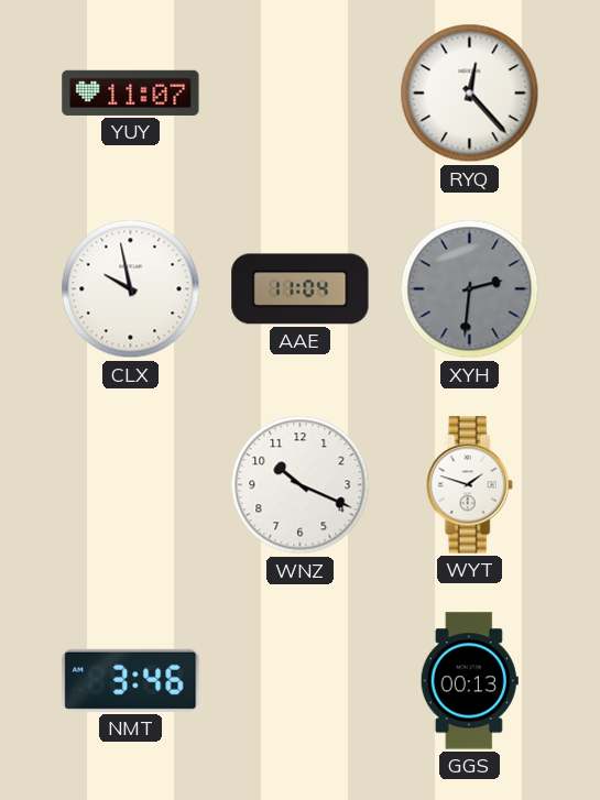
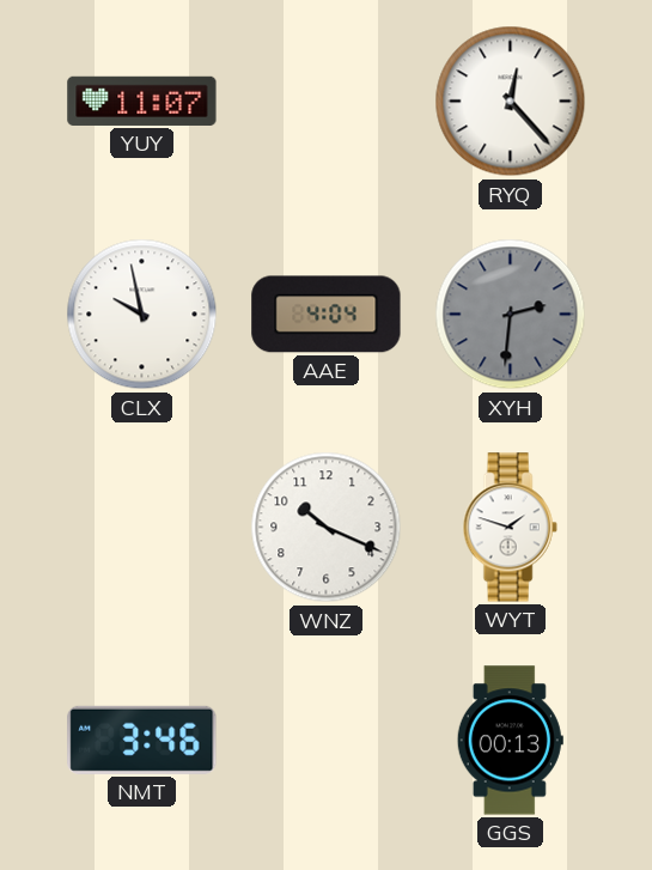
AAE: 11:04 -> 4:04 (327, 315)
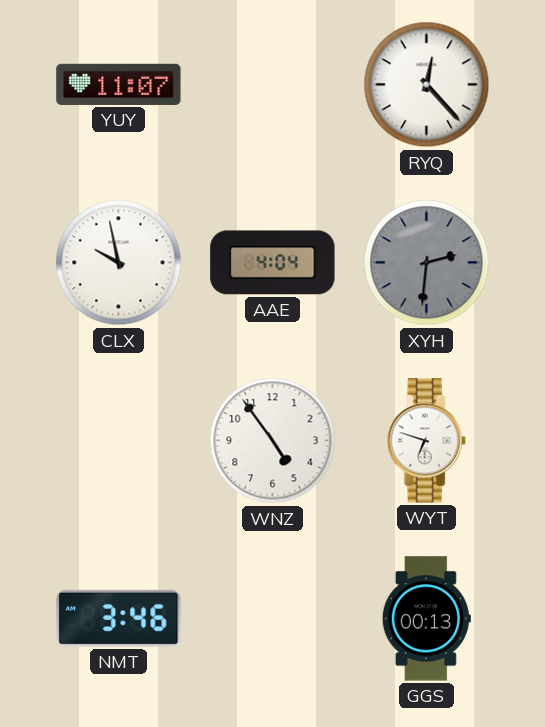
WNZ: 10:19 -> 4:54 (273, 441)
WYT: 1:48 -> 6:48 (426, 441)
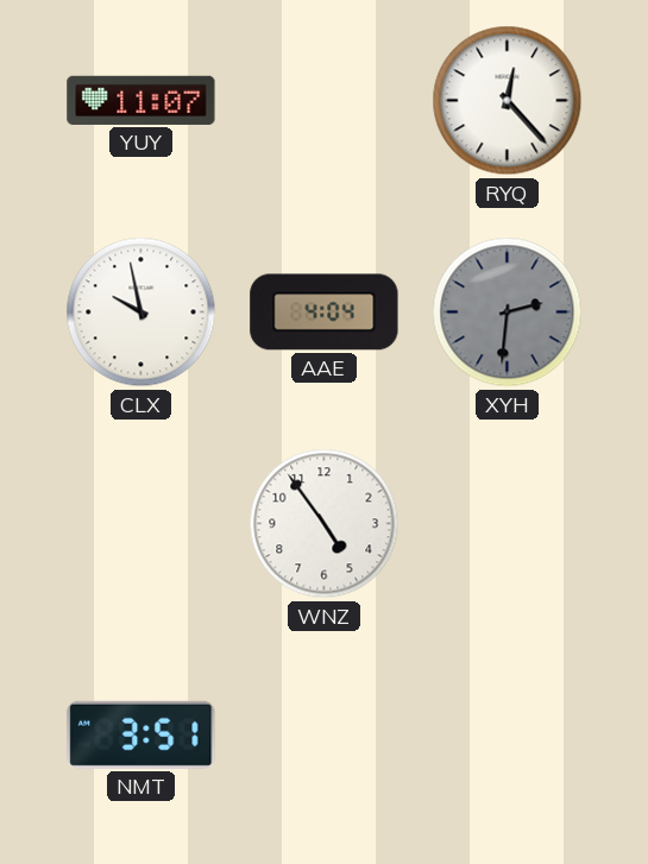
WYT: 6:48 -> none (426, 441)
NMT: 3:46 -> 3:51 (141, 734)
GGS: 00:13 -> none (426, 619)
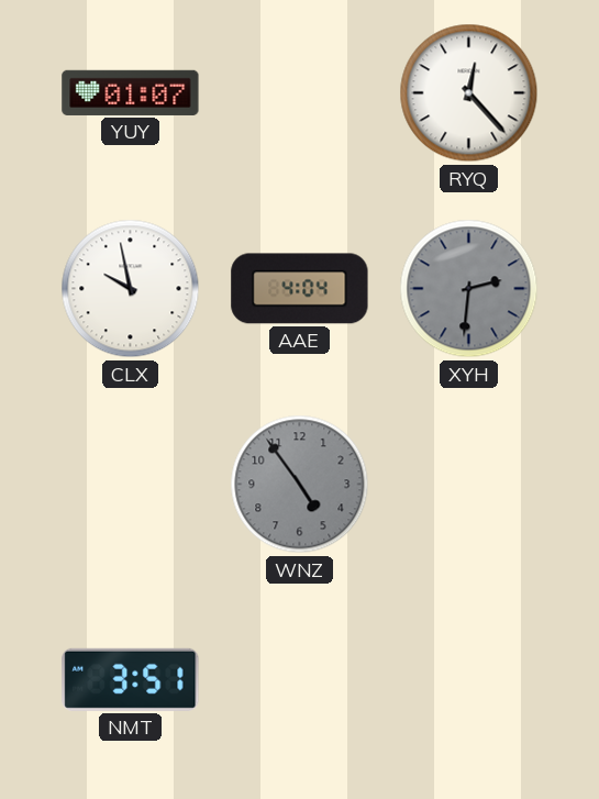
YUY: 11:07 -> 01:07 (131, 92)
WNZ dial: white -> grey (300, 485)
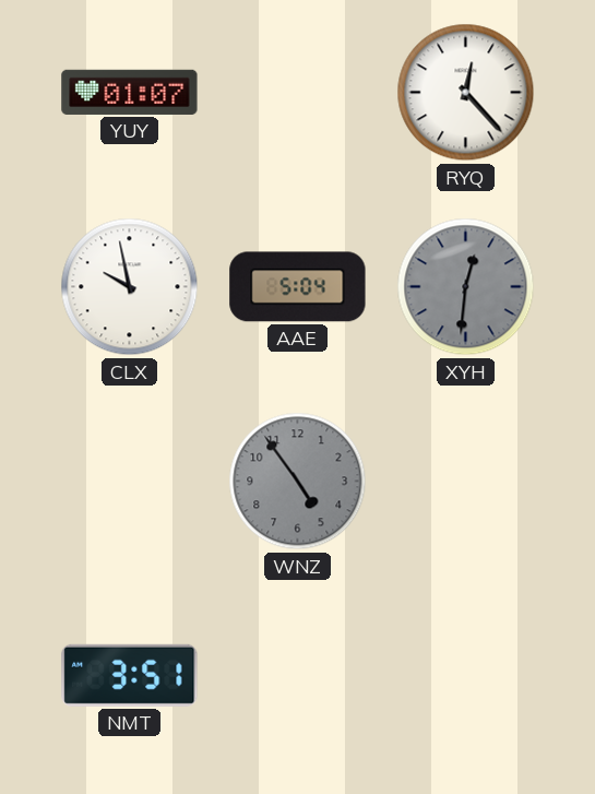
AAE: 4:04 -> 5:04 (298, 287)
XYH: 2:31 -> 12:31 (466, 287)
